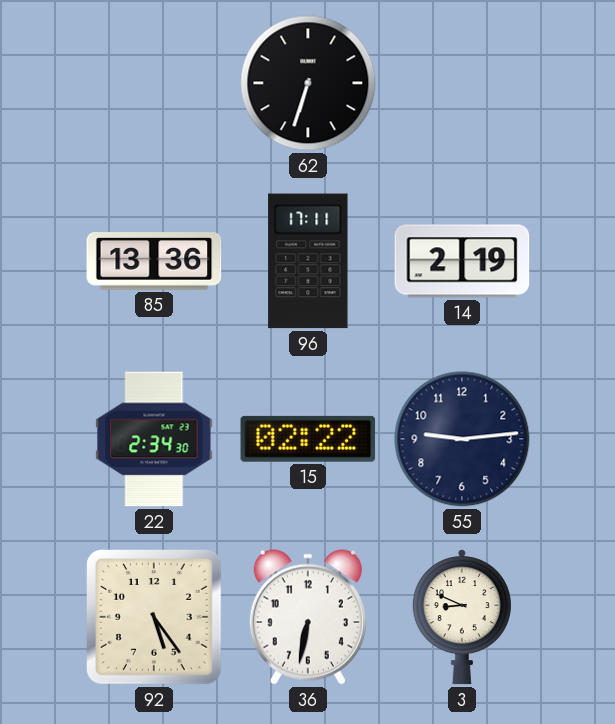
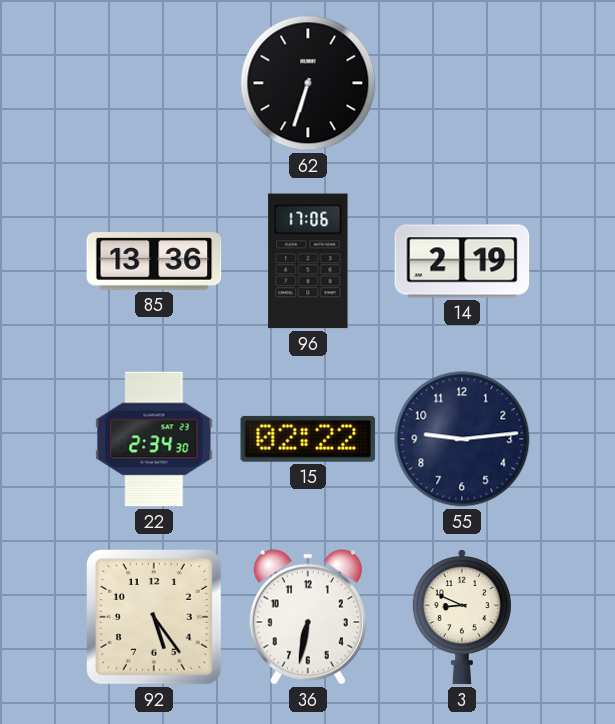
96: 17:11 -> 17:06 (308, 261)
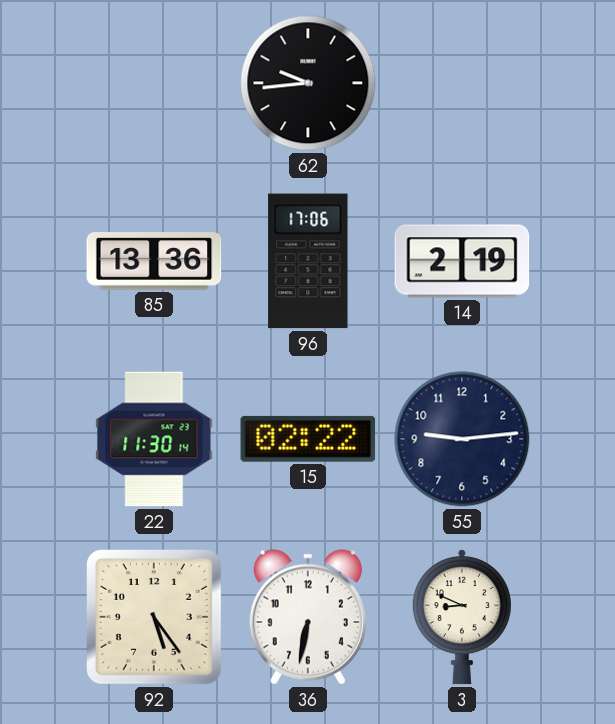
62: 6:33 -> 9:44 (308, 83)
22: 2:34 -> 11:30 (154, 439)
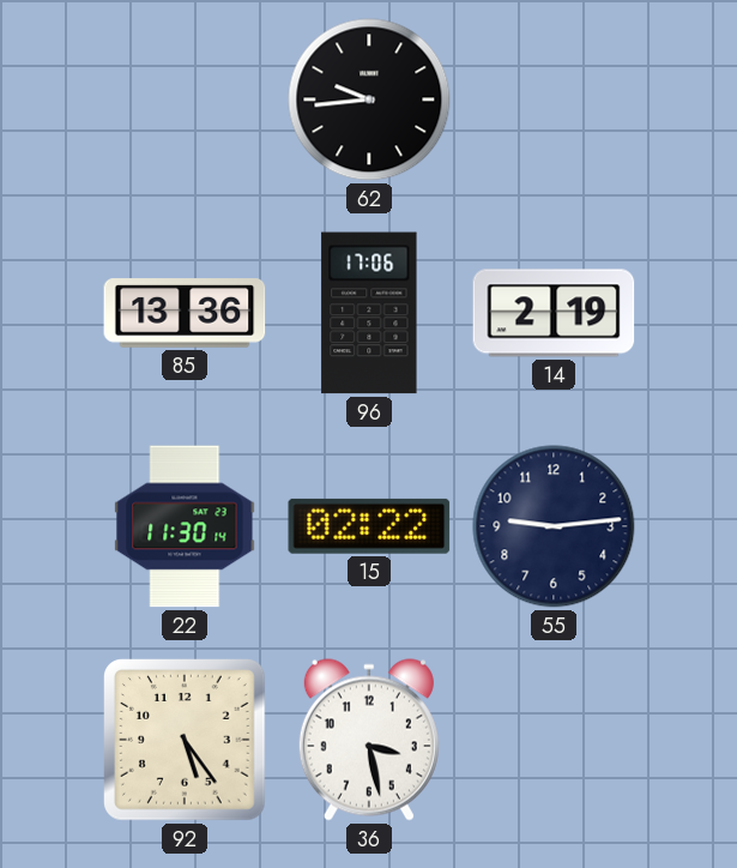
36: 6:32 -> 3:28 (369, 740)
3: 8:49 -> none (462, 618)
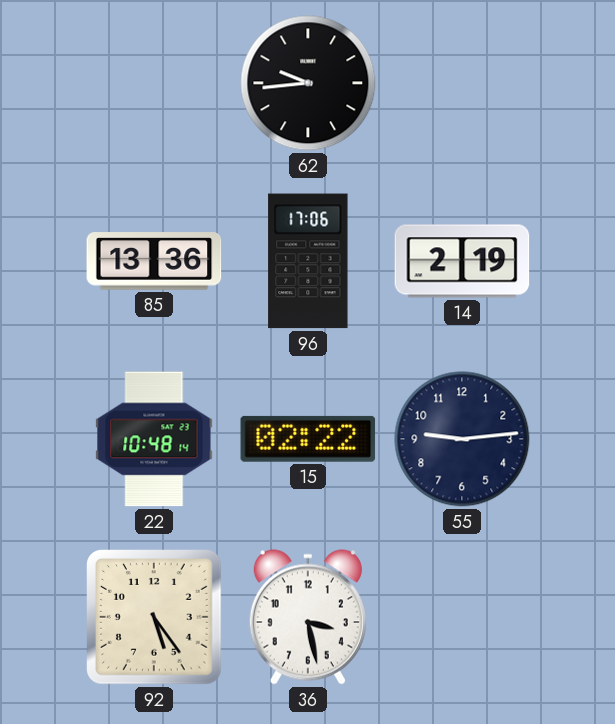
22: 11:30 -> 10:48 (154, 439)
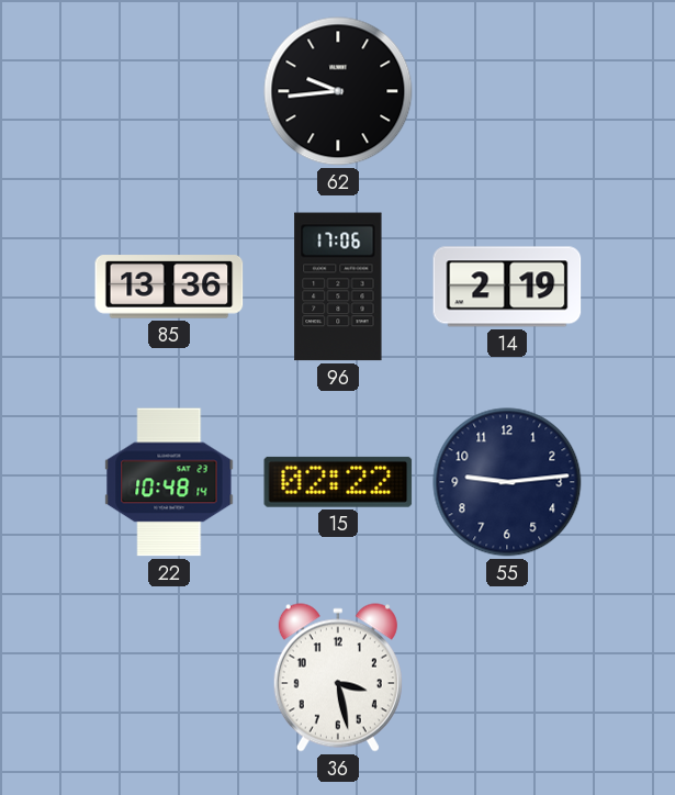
92: 5:24 -> none (155, 618)
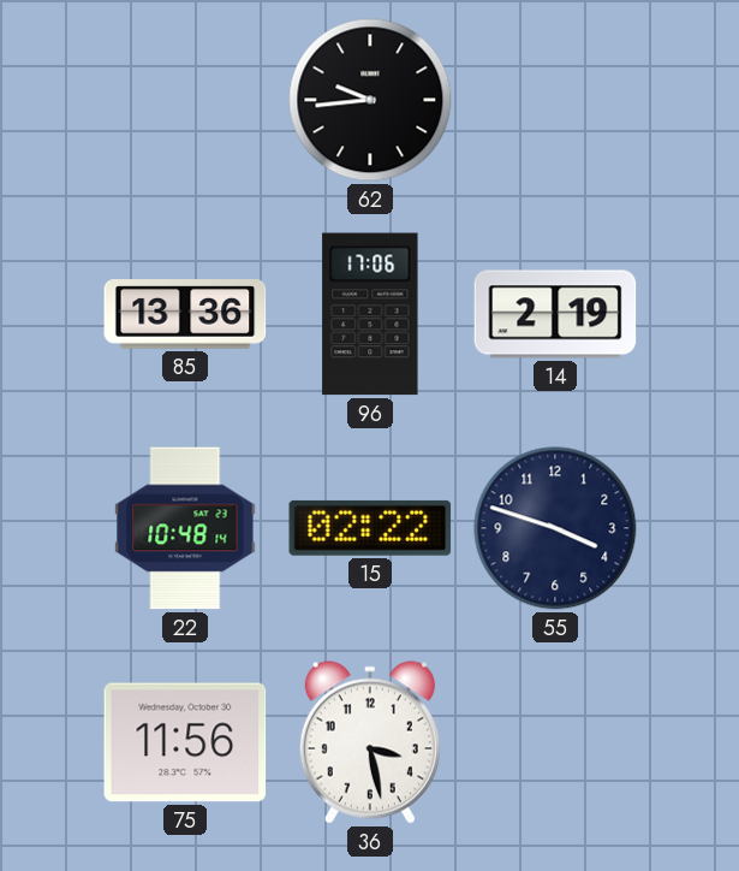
55: 9:14 -> 3:48 (555, 528)
75: none -> 11:56 (185, 742)
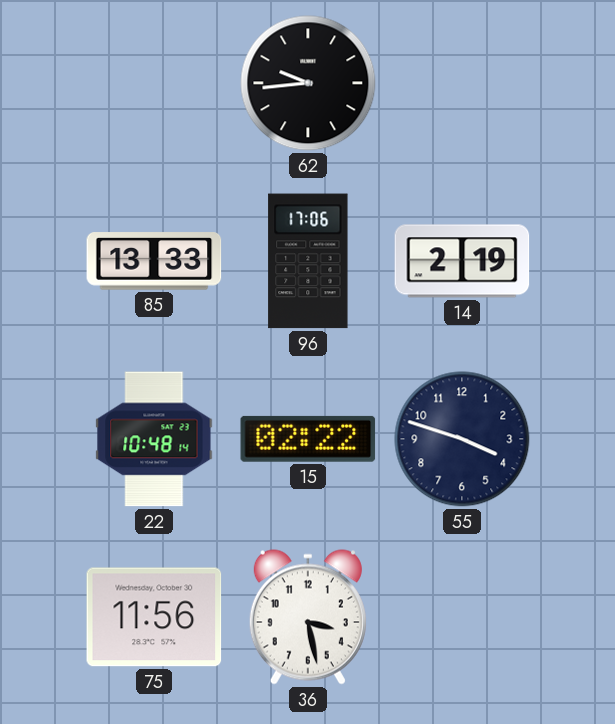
85: 13:36 -> 13:33 (154, 261)
